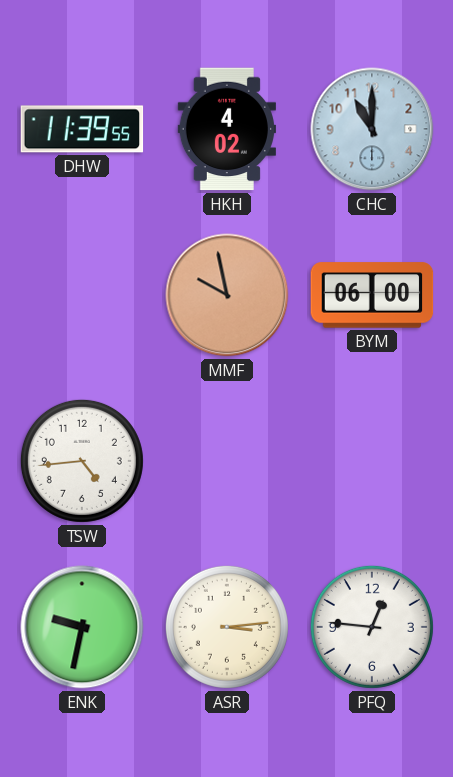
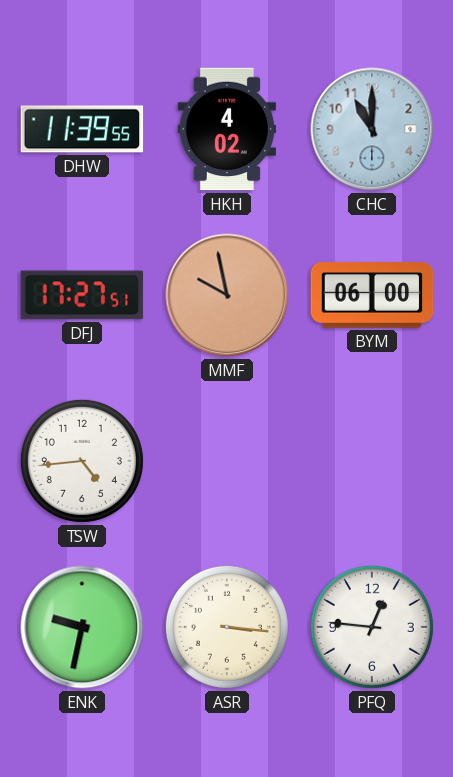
DFJ: none -> 17:27 (82, 295)
ASR: 3:14 -> 3:16 (227, 627)
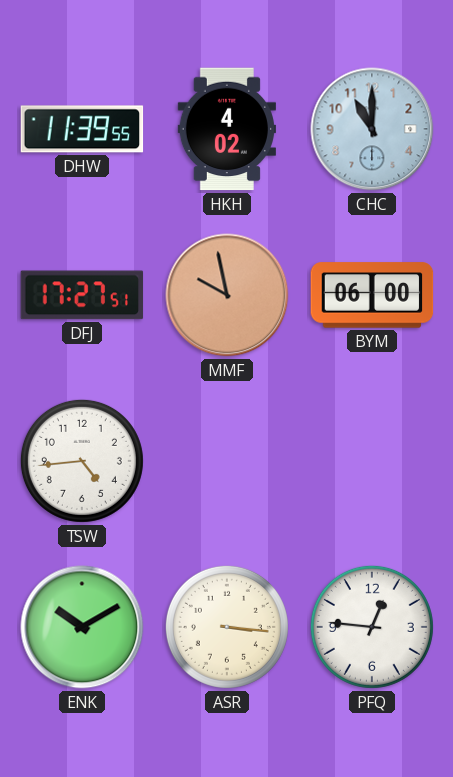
ENK: 9:32 -> 10:10 (82, 627)
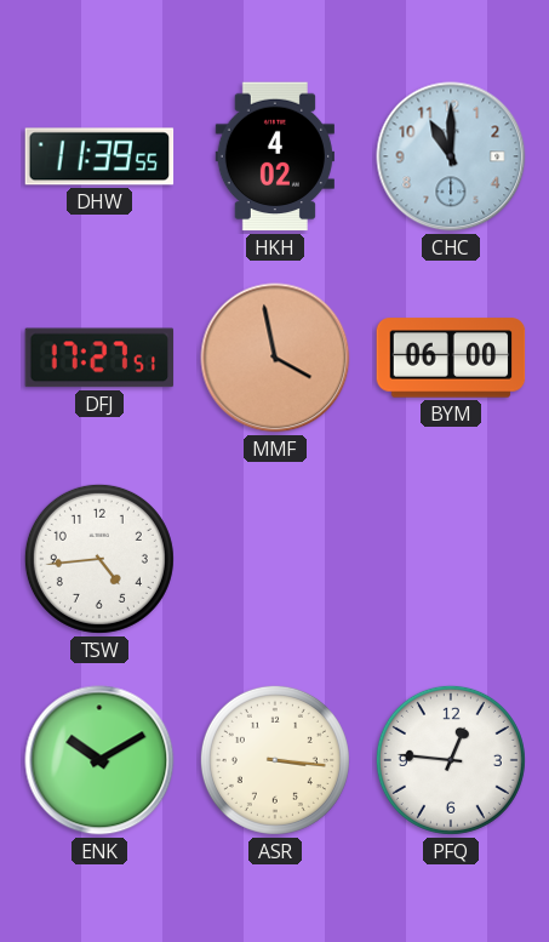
MMF: 9:58 -> 3:58 (275, 358)
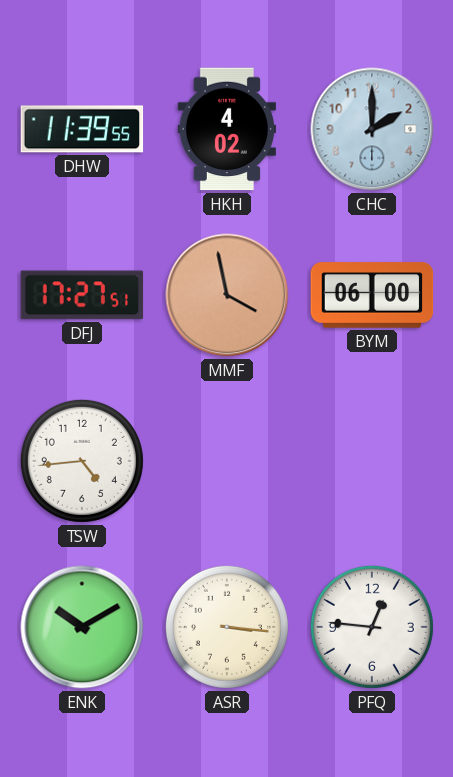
CHC: 11:00 -> 2:00 (372, 129)
